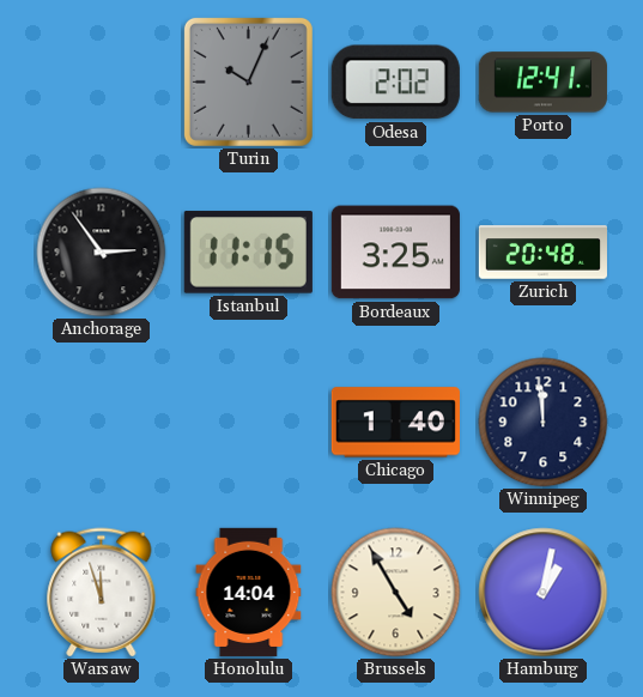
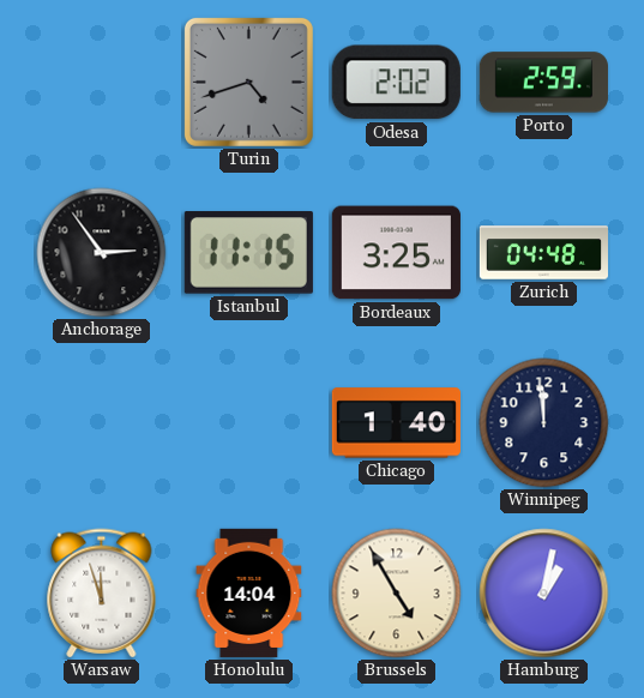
Turin: 10:04 -> 4:42 (248, 82)
Porto: 12:41 -> 2:59 (543, 83)
Zurich: 20:48 -> 04:48 (543, 253)
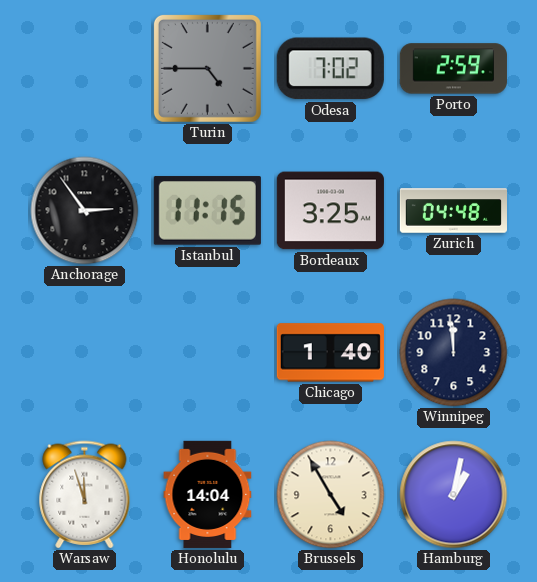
Turin: 4:42 -> 4:45 (207, 68)
Odesa: 2:02 -> 7:02 (330, 69)
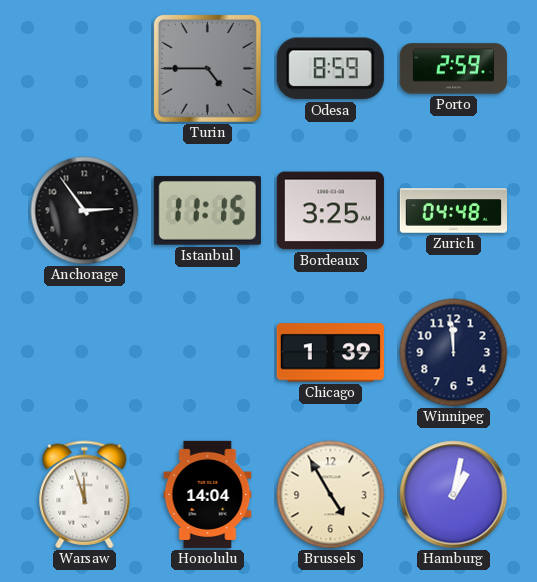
Odesa: 7:02 -> 8:59 (330, 69)
Chicago: 1:40 -> 1:39 (330, 353)
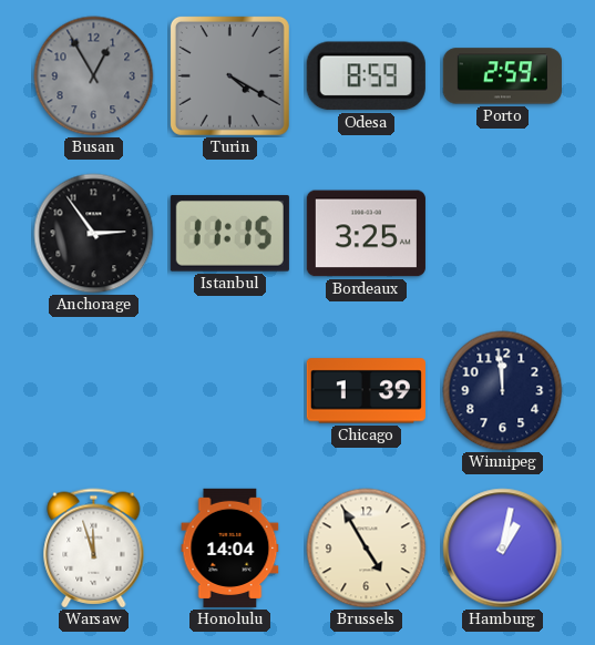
Busan: none -> 12:55 (94, 76)
Turin: 4:45 -> 4:20 (229, 75)
Zurich: 04:48 -> none (453, 211)
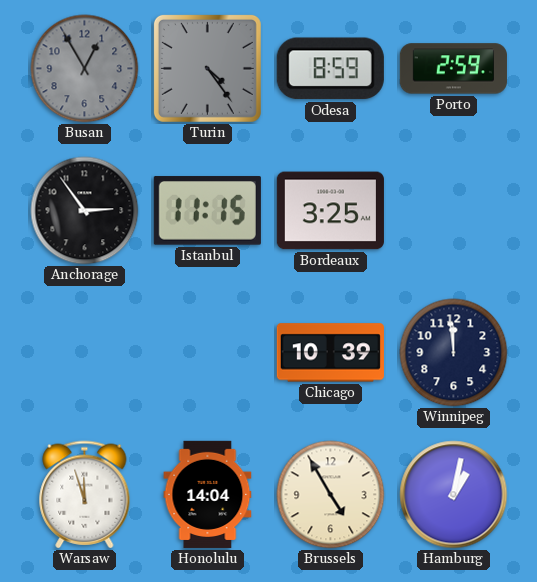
Turin: 4:20 -> 4:24 (207, 68)
Chicago: 1:39 -> 10:39 (330, 353)
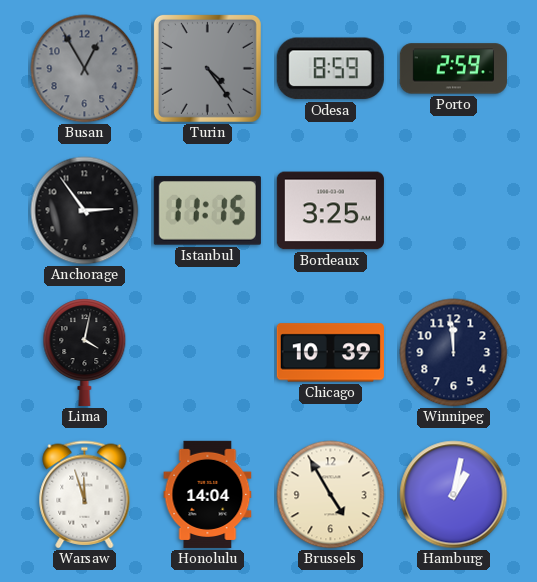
Lima: none -> 4:02 (85, 352)
